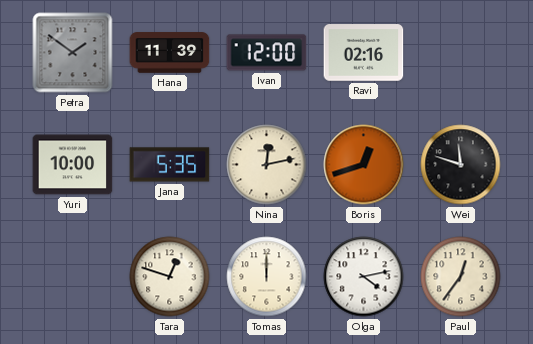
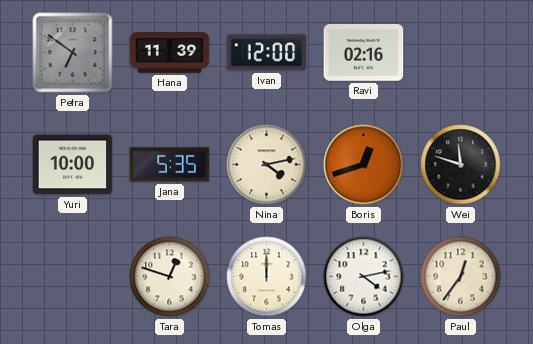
Petra: 1:51 -> 6:51 (73, 53)
Nina: 12:13 -> 4:13 (267, 165)
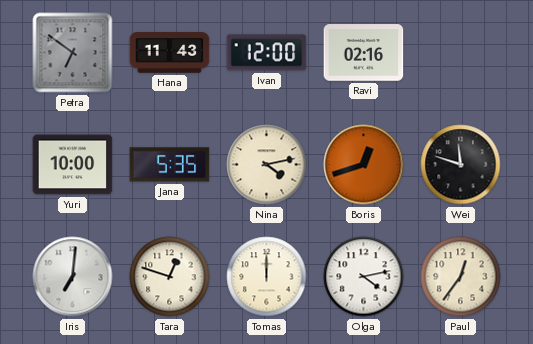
Hana: 11:39 -> 11:43 (170, 53)
Iris: none -> 7:01 (73, 277)
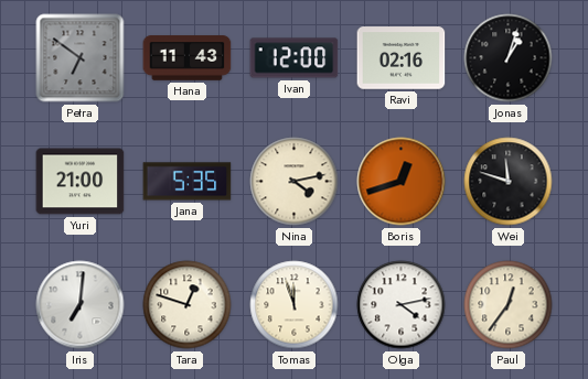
Jonas: none -> 1:03 (509, 58)
Yuri: 10:00 -> 21:00 (81, 182)
Tomas: 12:00 -> 11:57 (295, 305)
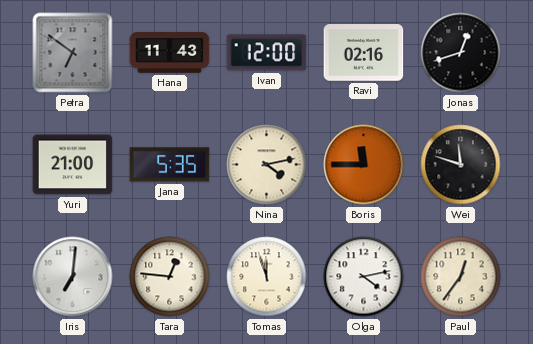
Jonas: 1:03 -> 12:42 (461, 53)
Boris: 12:42 -> 11:45 (364, 165)
Tara: 12:48 -> 12:46 (170, 277)
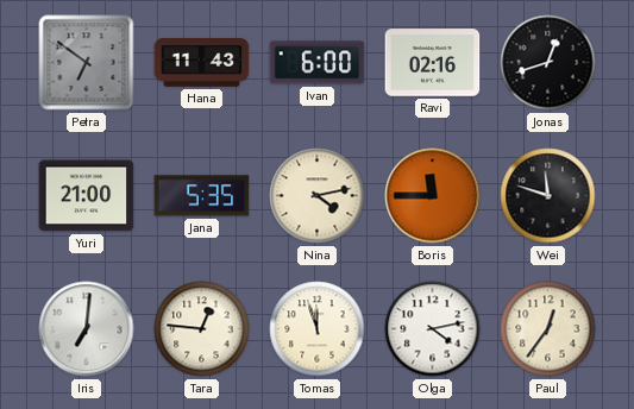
Ivan: 12:00 -> 6:00 (318, 63)
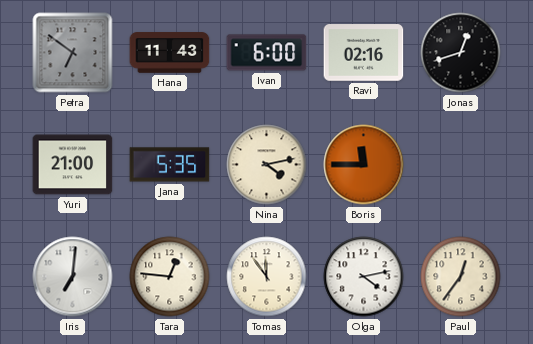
Wei: 11:48 -> none (548, 196)
Tomas: 11:57 -> 11:54 (267, 277)
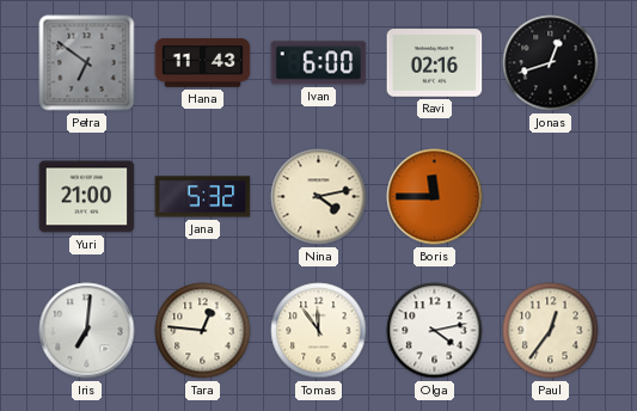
Jana: 5:35 -> 5:32 (203, 197)
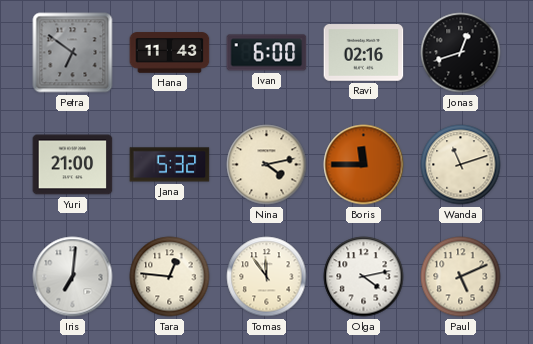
Wanda: none -> 11:12 (461, 165)
Paul: 12:36 -> 5:11 (461, 277)
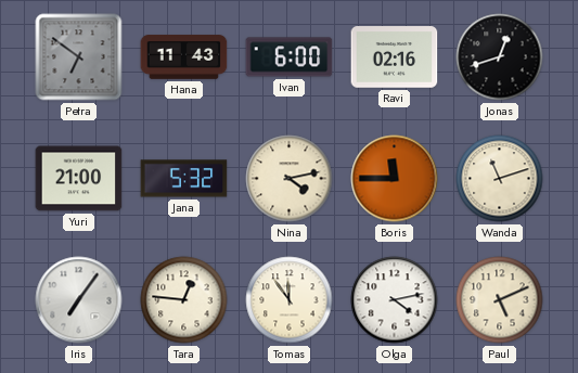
Iris: 7:01 -> 7:06 (79, 300)
